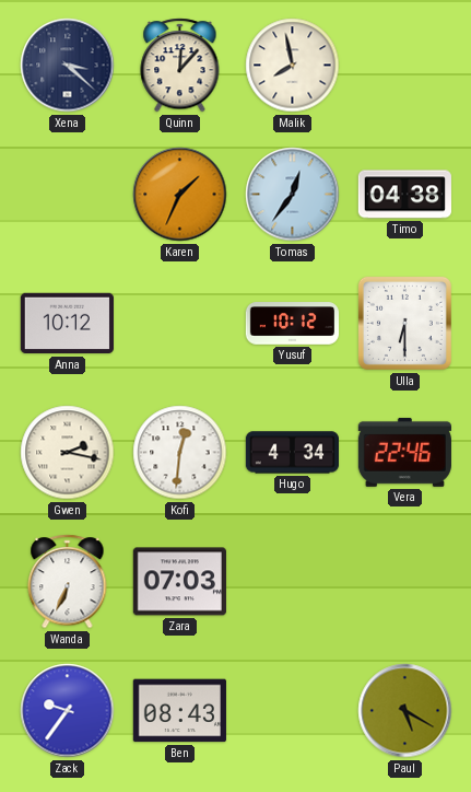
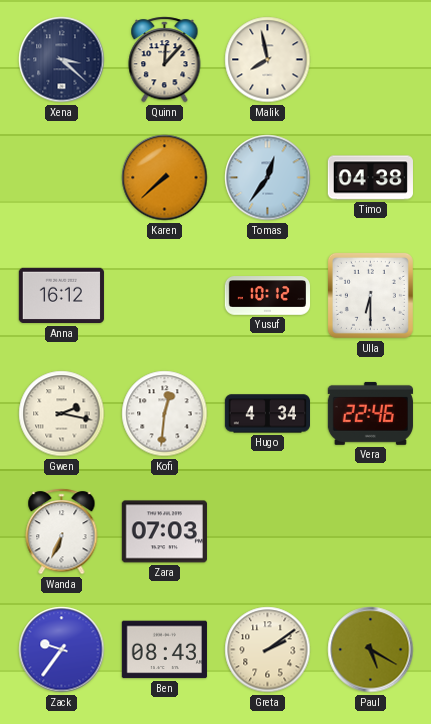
Karen: 1:34 -> 7:38 (165, 178)
Anna: 10:12 -> 16:12 (61, 296)
Greta: none -> 2:09 (268, 650)
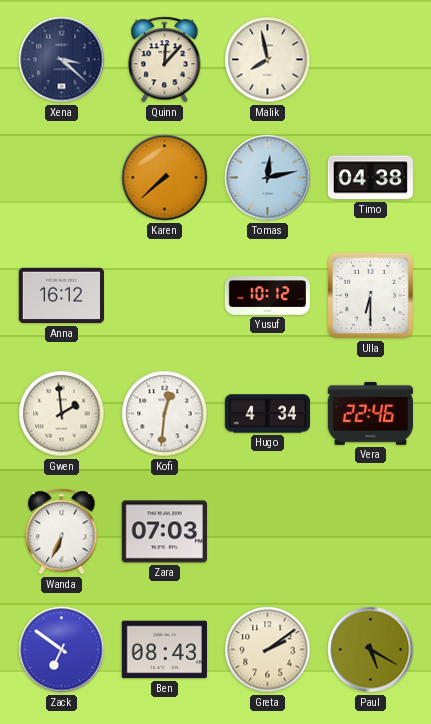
Tomas: 12:36 -> 12:13 (268, 178)
Gwen: 2:17 -> 1:59 (62, 414)
Zack: 9:36 -> 6:51 (62, 650)
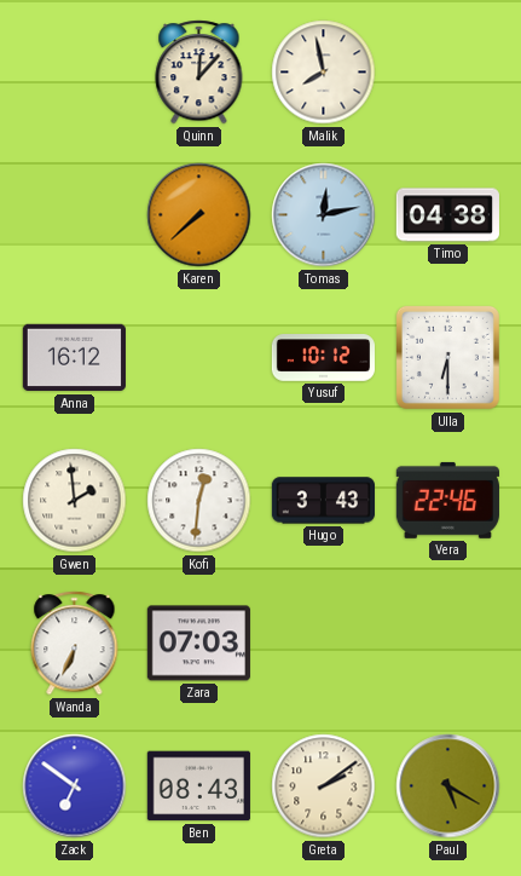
Xena: 3:22 -> none (62, 60)
Hugo: 4:34 -> 3:43 (323, 501)
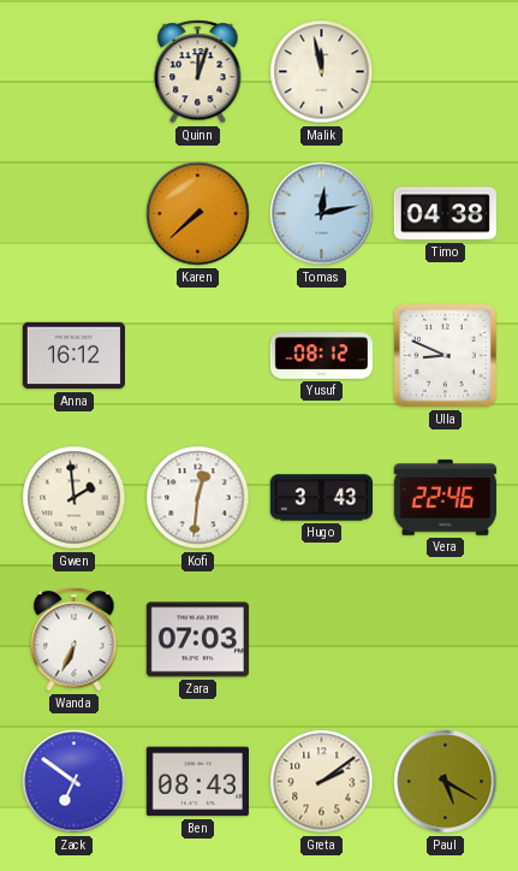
Quinn: 12:07 -> 12:03 (198, 72)
Malik: 7:58 -> 11:58 (322, 72)
Yusuf: 10:12 -> 08:12 (322, 356)
Ulla: 6:30 -> 8:49 (445, 355)
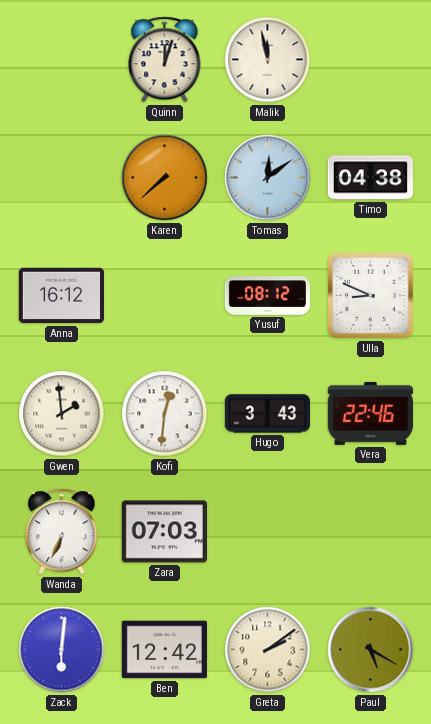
Tomas: 12:13 -> 12:09 (268, 178)
Zack: 6:51 -> 6:01 (62, 650)
Ben: 08:43 -> 12:42 (164, 650)
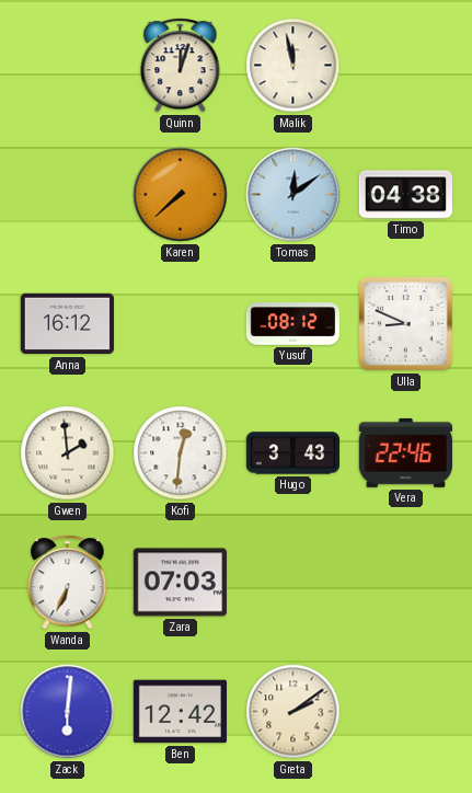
Paul: 5:20 -> none (371, 650)
